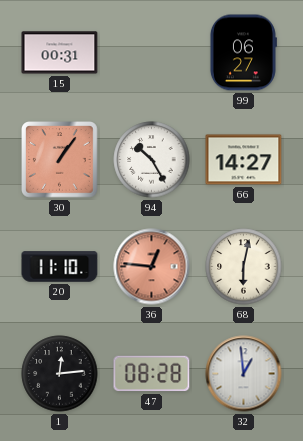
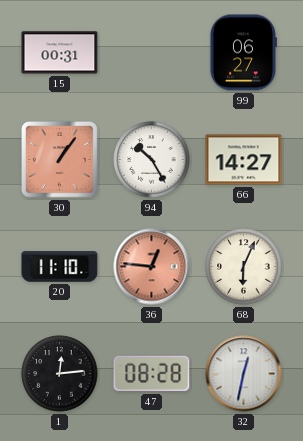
68: 6:02 -> 6:04 (244, 267)
32: 12:59 -> 12:32 (244, 374)
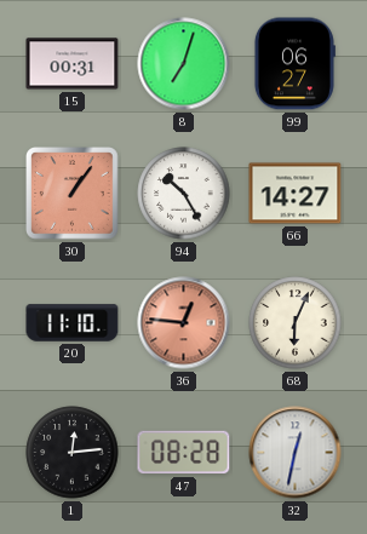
8: none -> 7:03 (184, 64)
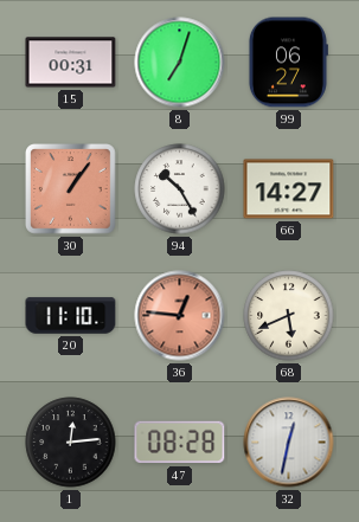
68: 6:04 -> 5:41 (289, 316)
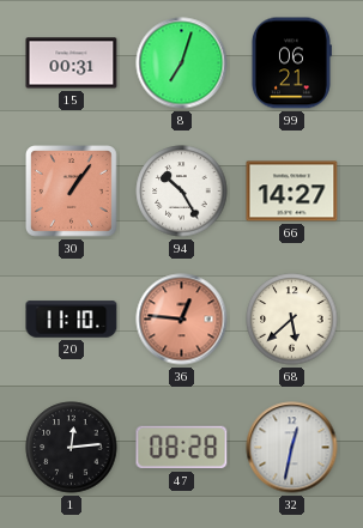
99: 06:27 -> 06:21 (291, 63)
68: 5:41 -> 5:38 (292, 320)
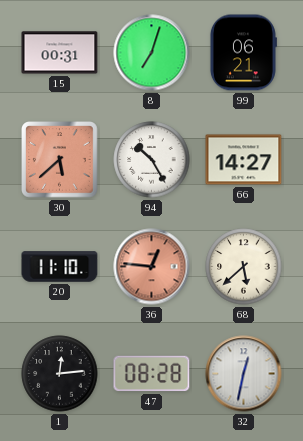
30: 1:06 -> 5:38 (60, 160)
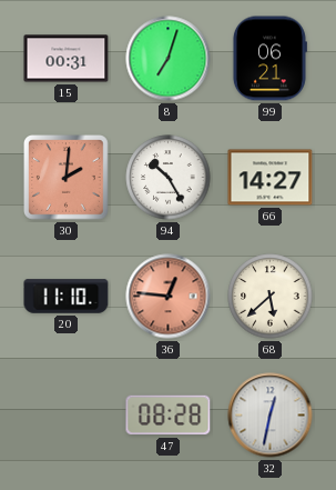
30: 5:38 -> 2:01 (67, 178)
1: 12:14 -> none (60, 374)
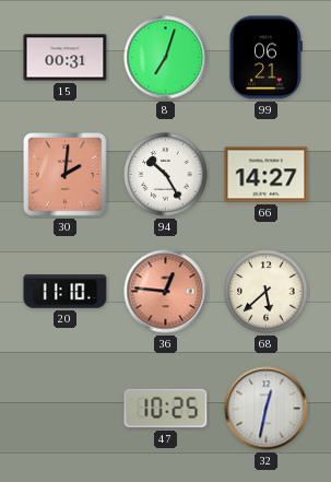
47: 08:28 -> 10:25 (166, 409)
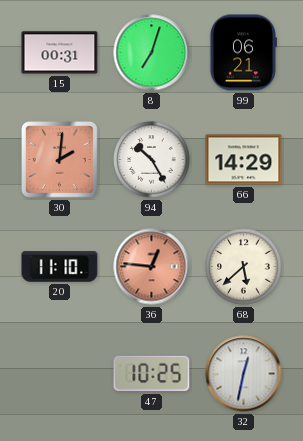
66: 14:27 -> 14:29 (244, 160)
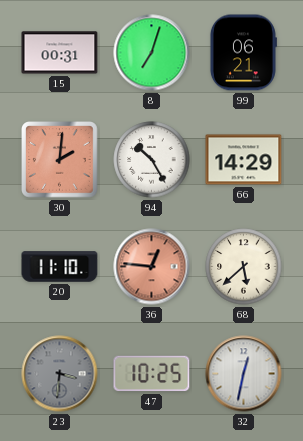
23: none -> 3:31 (60, 374)
